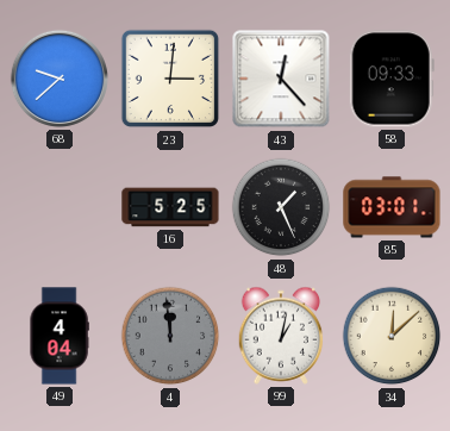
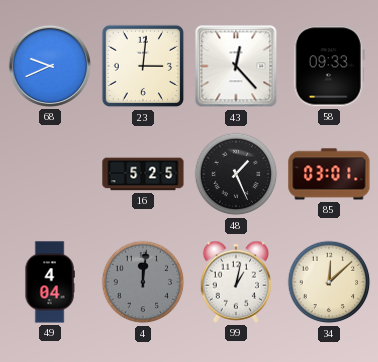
68: 9:38 -> 9:41 (50, 66)
4: 11:59 -> 12:01 (143, 282)
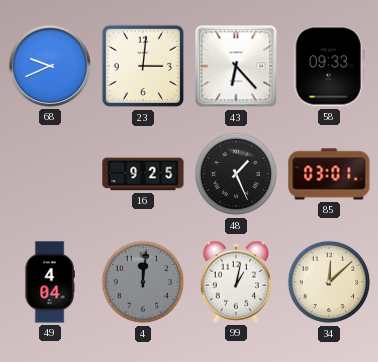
43: 12:23 -> 6:23 (236, 66)
16: 5:25 -> 9:25 (143, 174)
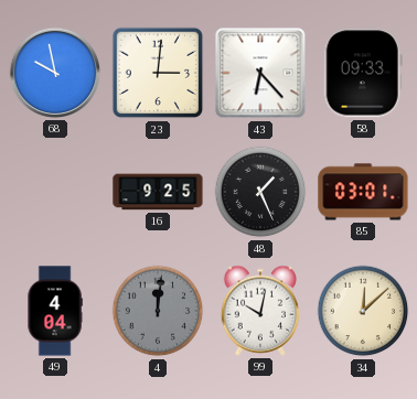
68: 9:41 -> 9:58 (55, 73)
99: 1:02 -> 10:02 (260, 311)
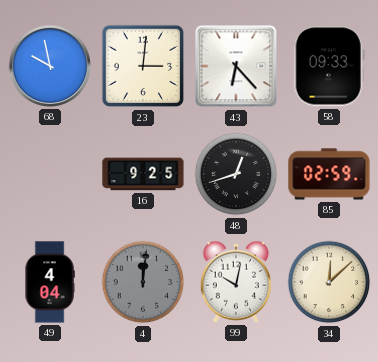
48: 1:26 -> 12:42 (236, 174)
85: 03:01 -> 02:59 (329, 174)
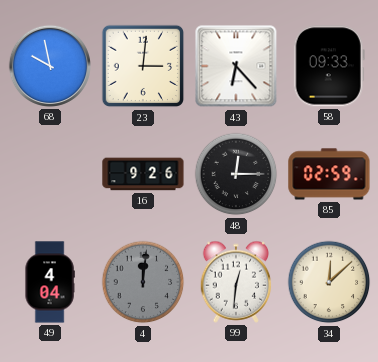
16: 9:25 -> 9:26 (143, 174)
48: 12:42 -> 12:15 (236, 174)
99: 10:02 -> 12:31 (236, 282)
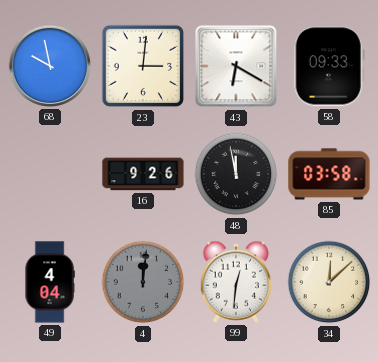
43: 6:23 -> 6:20 (236, 66)
48: 12:15 -> 11:58 (236, 174)
85: 02:59 -> 03:58 (329, 174)
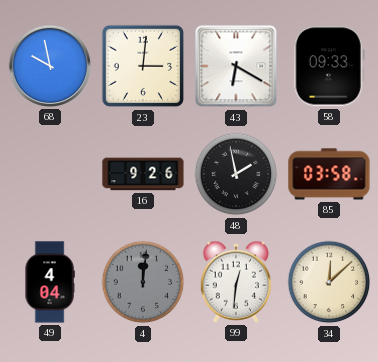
48: 11:58 -> 1:58 (236, 174)
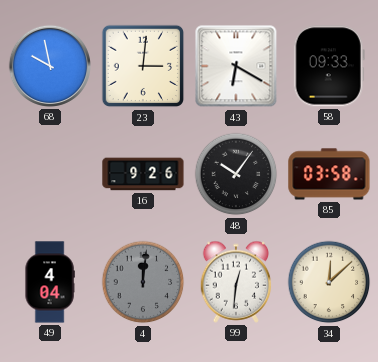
48: 1:58 -> 10:06 (236, 174)
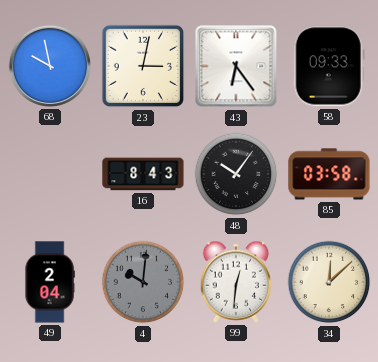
23: 3:01 -> 3:02 (143, 66)
43: 6:20 -> 6:24 (236, 66)
16: 9:26 -> 8:43 (143, 174)
49: 4:04 -> 2:04 (50, 282)
4: 12:01 -> 10:01 (143, 282)
